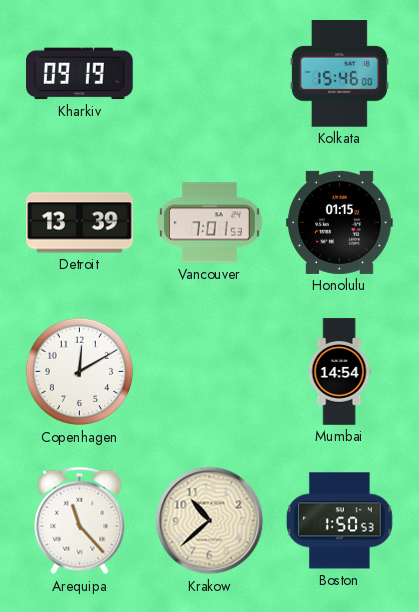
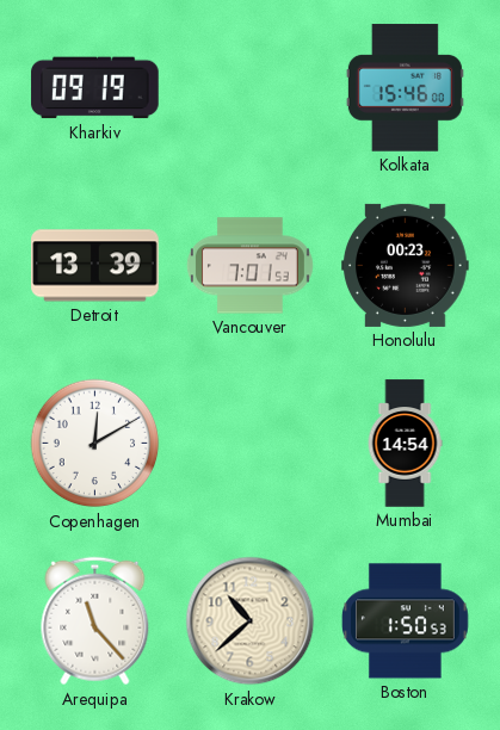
Honolulu: 01:15 -> 00:23 (406, 265)
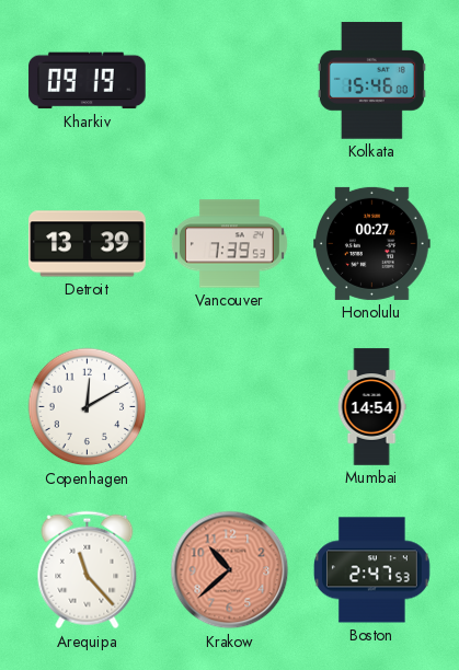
Vancouver: 7:01 -> 7:39 (229, 244)
Honolulu: 00:23 -> 00:27 (372, 243)
Krakow dial: cream -> salmon (230, 570)
Boston: 1:50 -> 2:47 (371, 570)
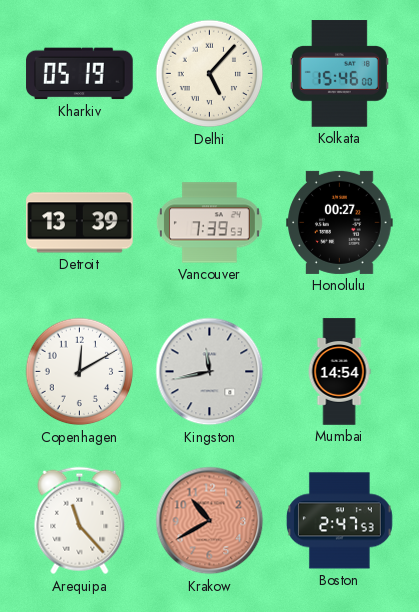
Kharkiv: 09:19 -> 05:19 (80, 74)
Delhi: none -> 5:07 (210, 74)
Kingston: none -> 11:43 (210, 372)
Krakow: 10:38 -> 10:40 (210, 521)
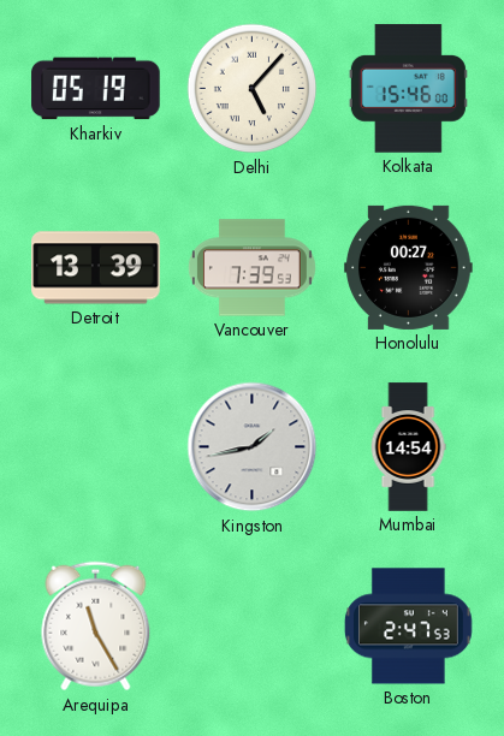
Copenhagen: 12:10 -> none (80, 372)
Kingston: 11:43 -> 1:43 (253, 447)
Arequipa: 11:23 -> 11:25 (96, 627)
Krakow: 10:40 -> none (210, 521)
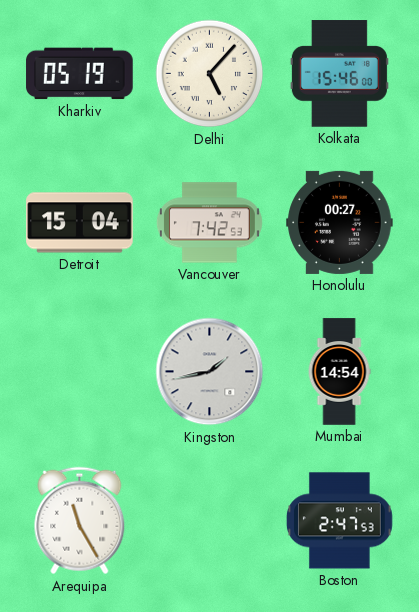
Detroit: 13:39 -> 15:04 (80, 223)
Vancouver: 7:39 -> 7:42 (209, 223)
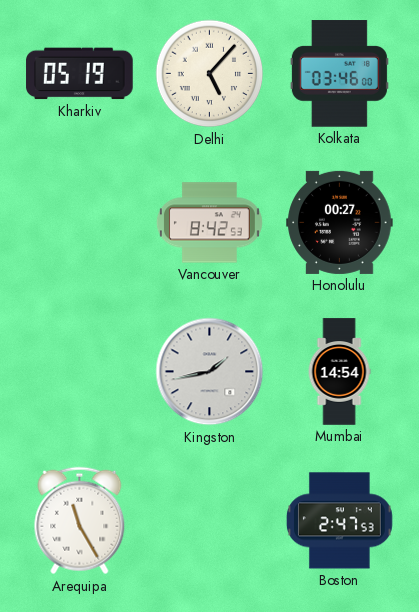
Kolkata: 15:46 -> 03:46 (339, 74)
Detroit: 15:04 -> none (80, 223)
Vancouver: 7:42 -> 8:42 (209, 223)
